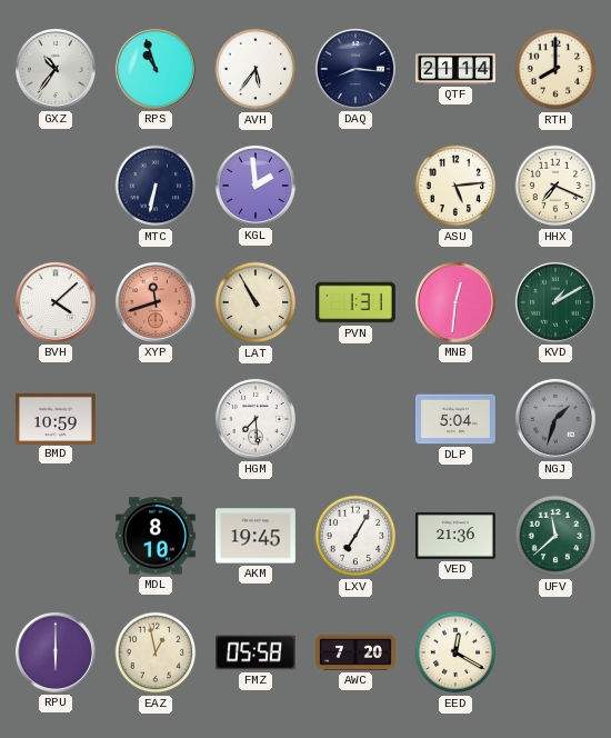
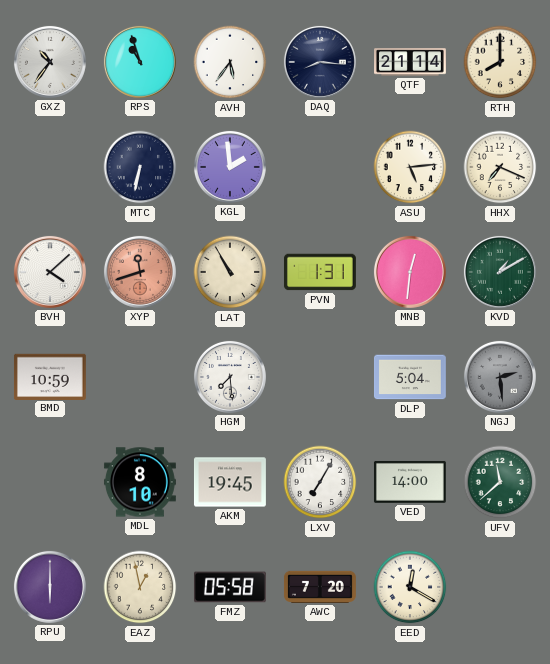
NGJ: 1:33 -> 2:29 (500, 377)
VED: 21:36 -> 14:00 (410, 482)
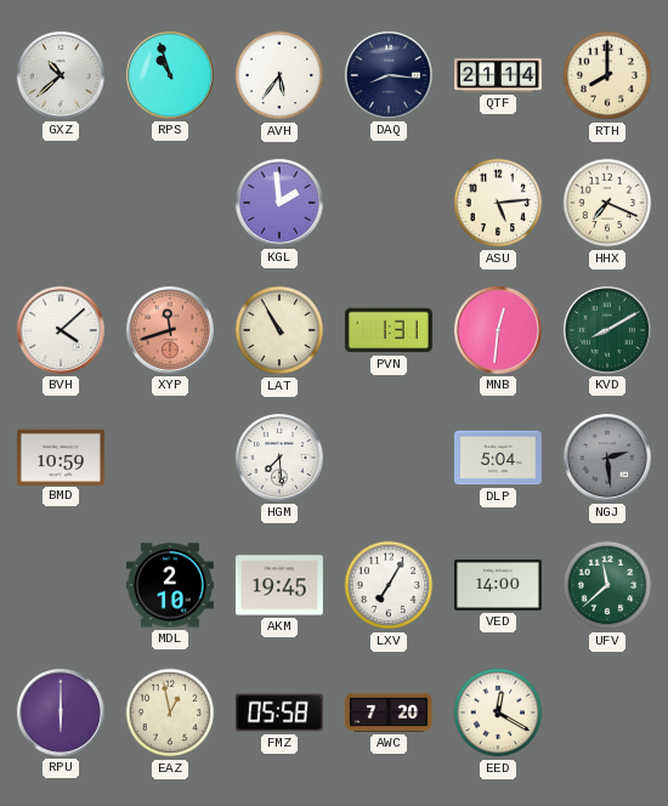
GXZ: 10:36 -> 10:38 (61, 75)
MTC: 6:32 -> none (140, 167)
KVD: 1:10 -> 8:10 (607, 330)
MDL: 8:10 -> 2:10 (170, 585)
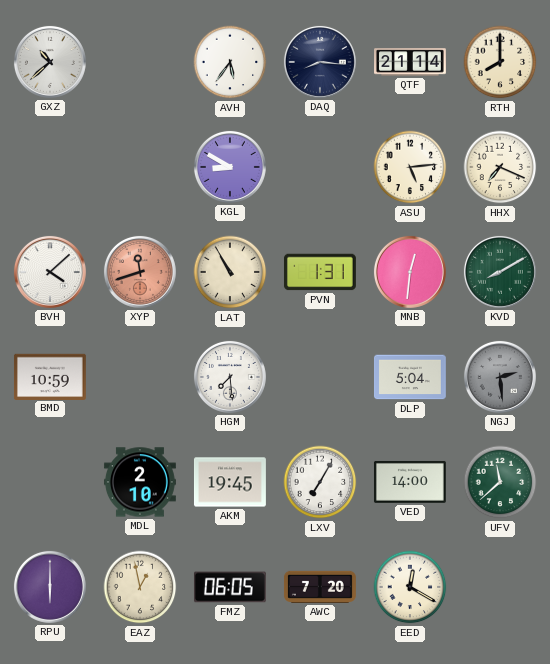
RPS: 10:57 -> none (170, 75)
KGL: 1:59 -> 8:50 (230, 167)
FMZ: 05:58 -> 06:05 (230, 587)
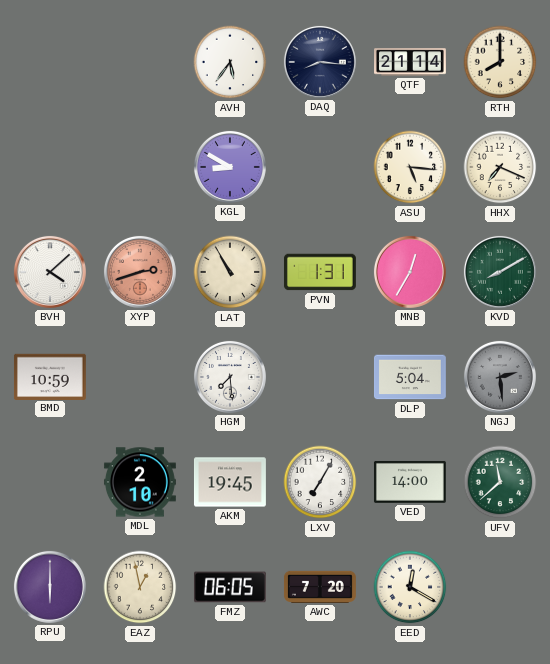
GXZ: 10:38 -> none (50, 62)
ASU: 5:14 -> 5:16 (410, 167)
XYP: 11:42 -> 2:42 (140, 272)
MNB: 12:31 -> 12:35 (410, 272)
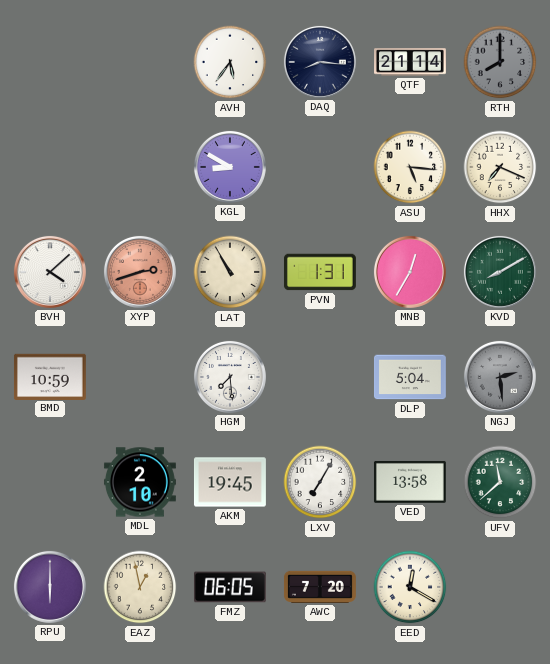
RTH dial: cream -> grey (500, 62)
VED: 14:00 -> 13:58 (410, 482)
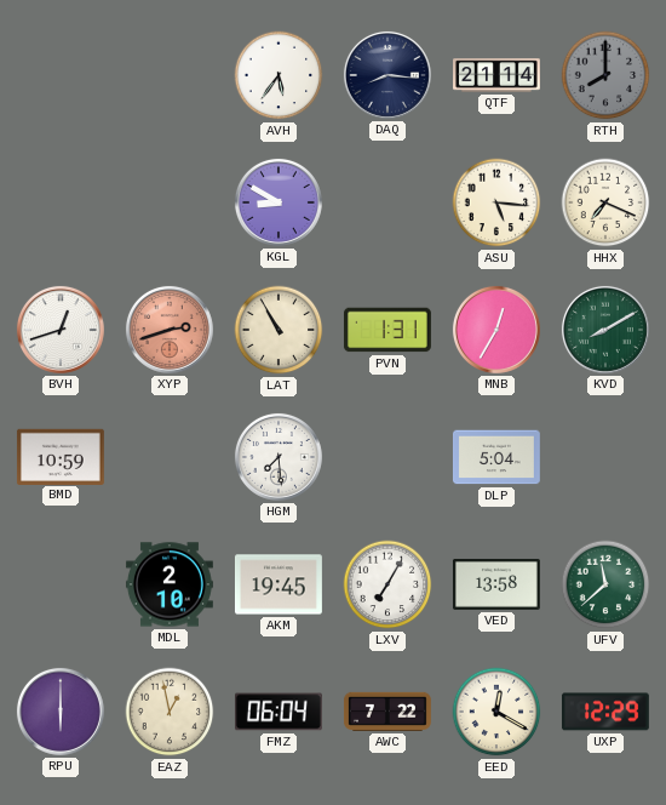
BVH: 4:08 -> 12:42 (61, 330)
NGJ: 2:29 -> none (500, 377)
FMZ: 06:05 -> 06:04 (279, 712)
AWC: 7:20 -> 7:22 (387, 712)
UXP: none -> 12:29 (605, 712)
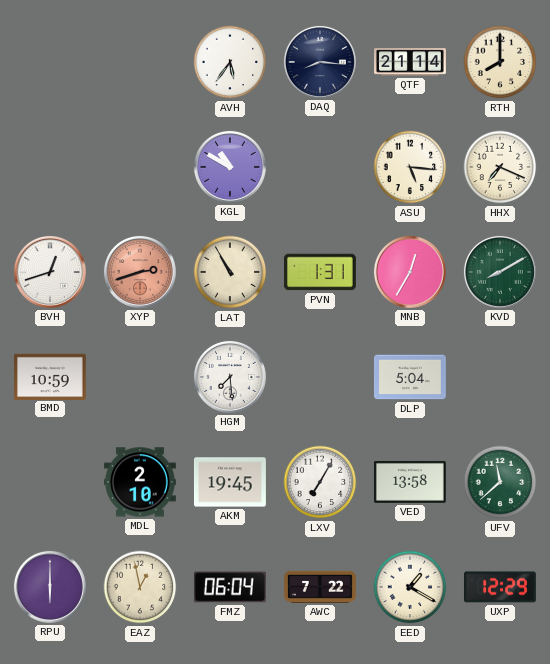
RTH dial: grey -> cream (500, 62)
KGL: 8:50 -> 10:50 (230, 167)
EED: 12:20 -> 1:20 (410, 587)
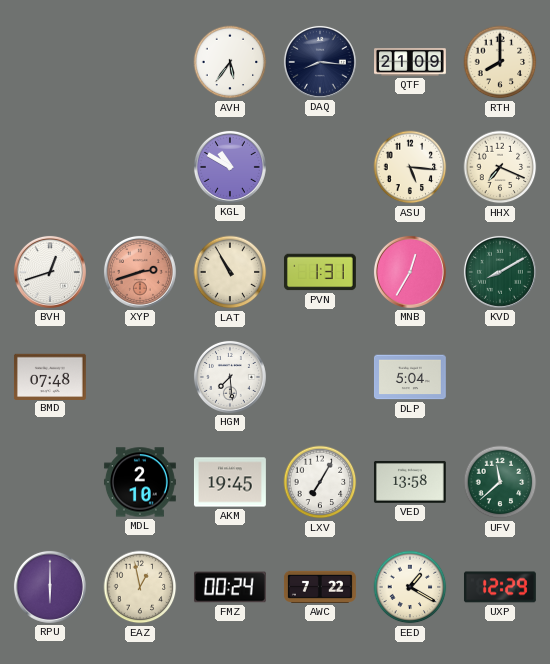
QTF: 21:14 -> 21:09 (411, 62)
BMD: 10:59 -> 07:48 (50, 376)
FMZ: 06:04 -> 00:24 (230, 587)
